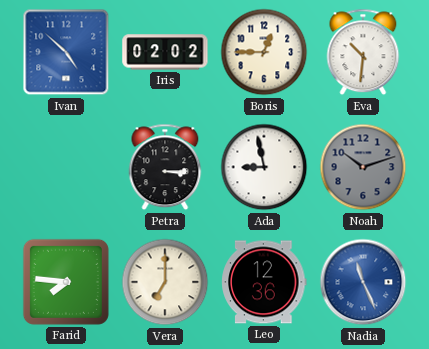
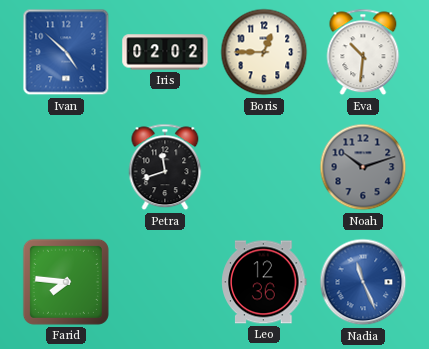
Petra: 3:15 -> 11:42 (165, 167)
Ada: 8:58 -> none (264, 167)
Vera: 7:00 -> none (165, 282)
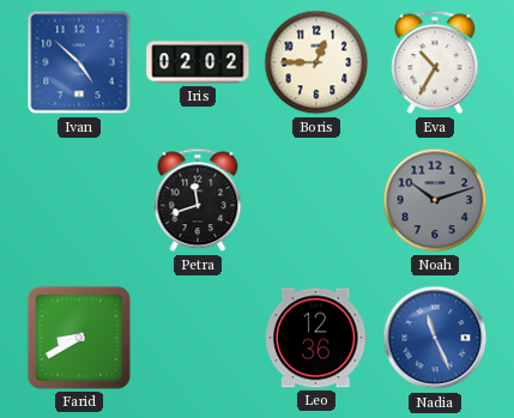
Eva: 10:31 -> 10:35 (435, 62)
Farid: 7:46 -> 8:40 (79, 338)
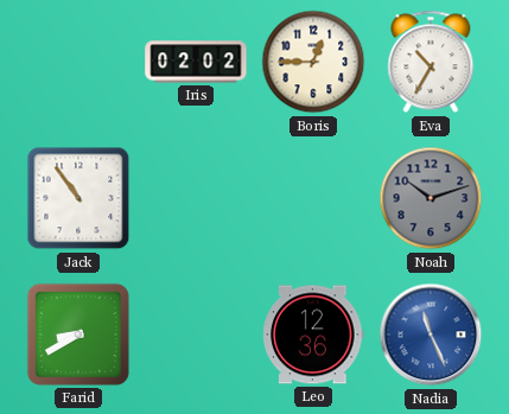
Ivan: 4:52 -> none (79, 62)
Jack: none -> 10:54 (78, 198)
Petra: 11:42 -> none (198, 200)
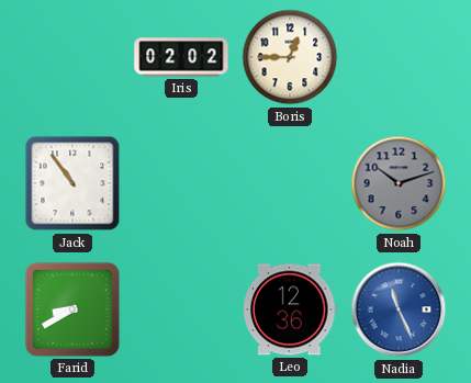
Eva: 10:35 -> none (431, 62)
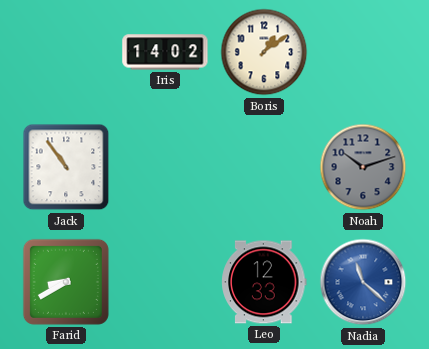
Iris: 02:02 -> 14:02 (165, 52)
Boris: 12:45 -> 1:09 (264, 52)
Leo: 12:36 -> 12:33 (264, 282)
Nadia: 11:26 -> 11:22 (363, 282)
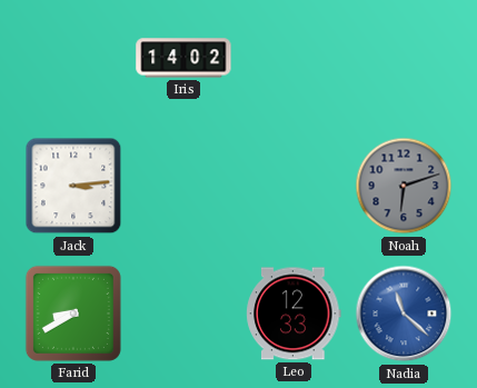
Boris: 1:09 -> none (264, 52)
Jack: 10:54 -> 3:14 (73, 186)
Noah: 10:12 -> 6:12 (404, 186)
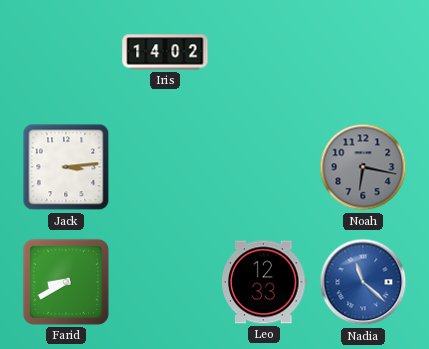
Noah: 6:12 -> 6:17 (363, 167)
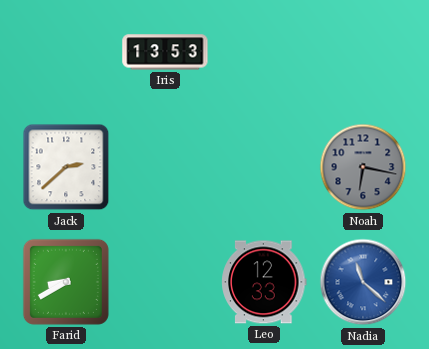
Iris: 14:02 -> 13:53 (165, 52)
Jack: 3:14 -> 2:38 (66, 167)
